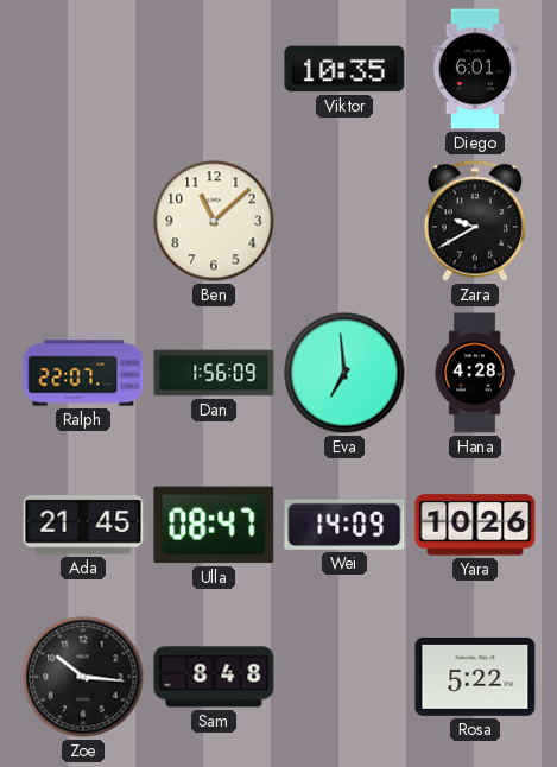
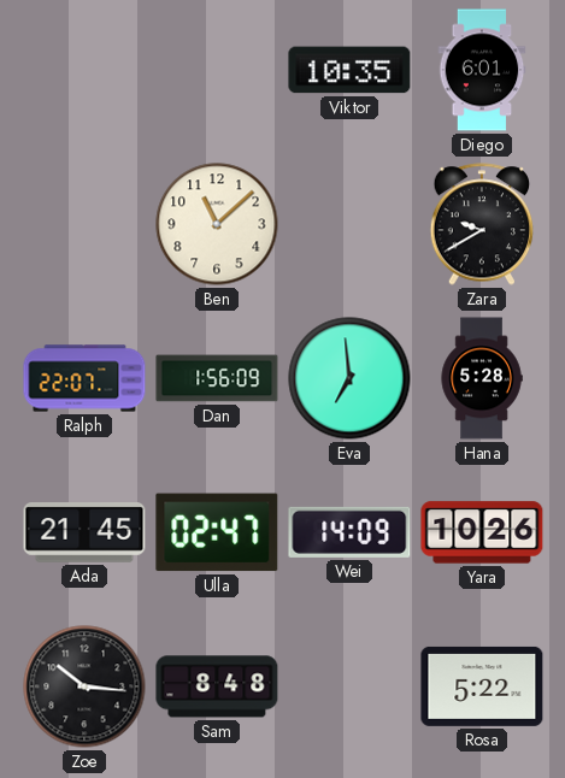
Hana: 4:28 -> 5:28 (482, 378)
Ulla: 08:47 -> 02:47 (217, 532)
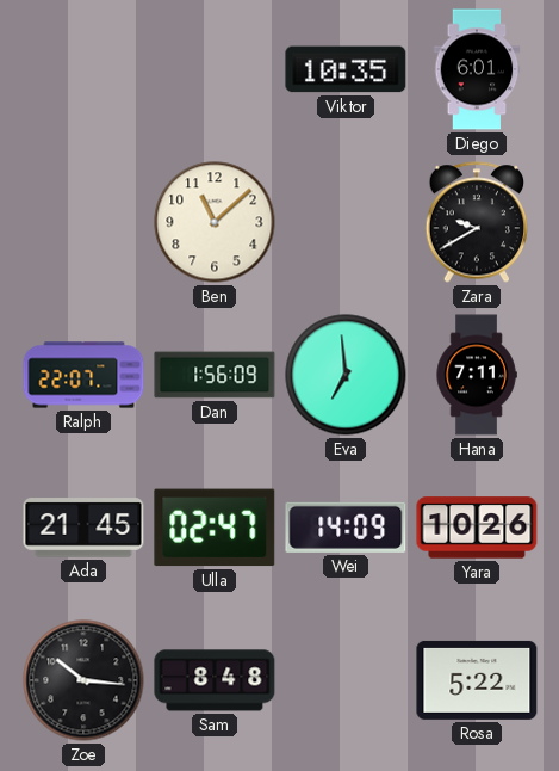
Hana: 5:28 -> 7:11 (477, 375)
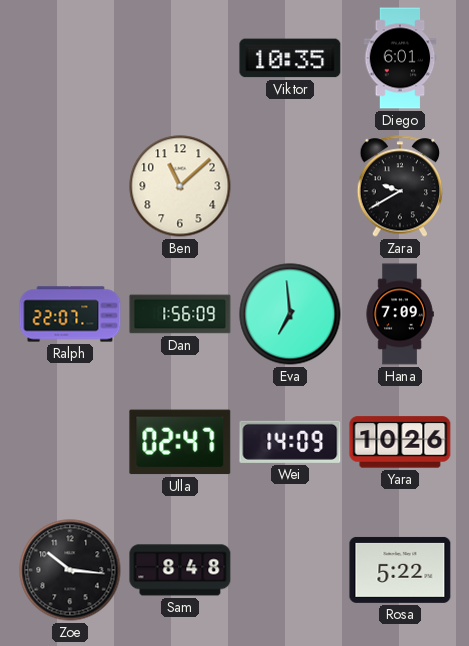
Hana: 7:11 -> 7:09 (400, 314)
Ada: 21:45 -> none (83, 528)
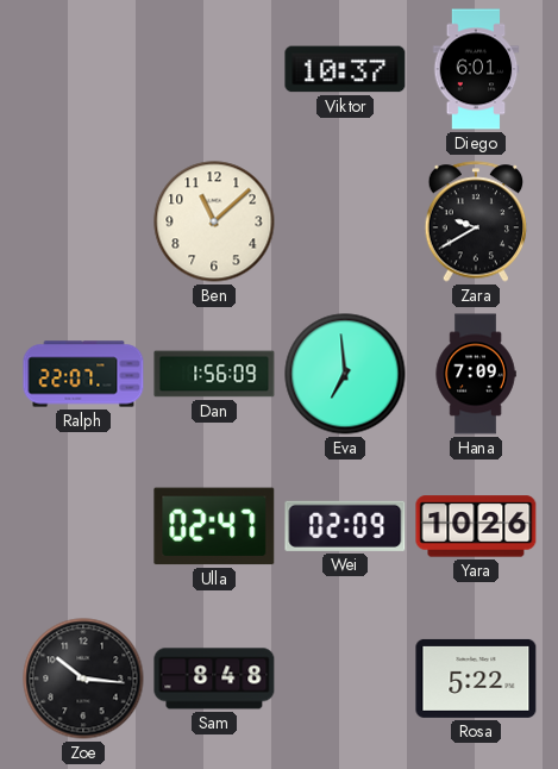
Viktor: 10:35 -> 10:37 (345, 69)
Wei: 14:09 -> 02:09 (345, 526)
